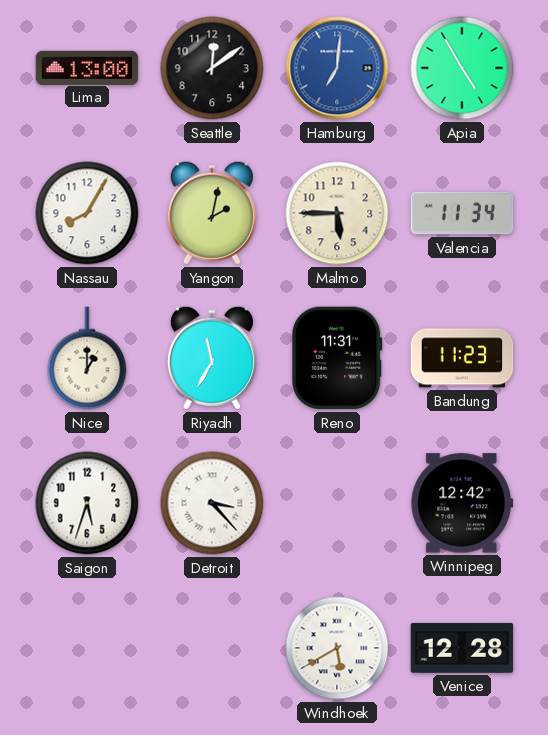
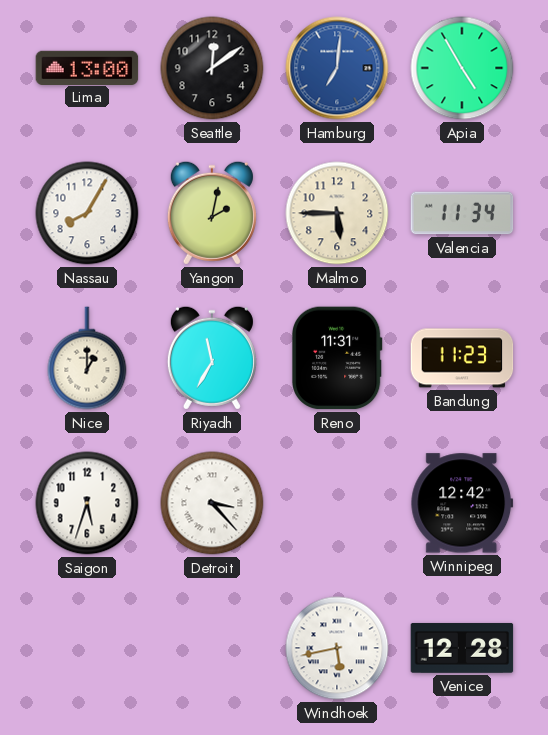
Windhoek: 5:40 -> 5:43 (337, 648)
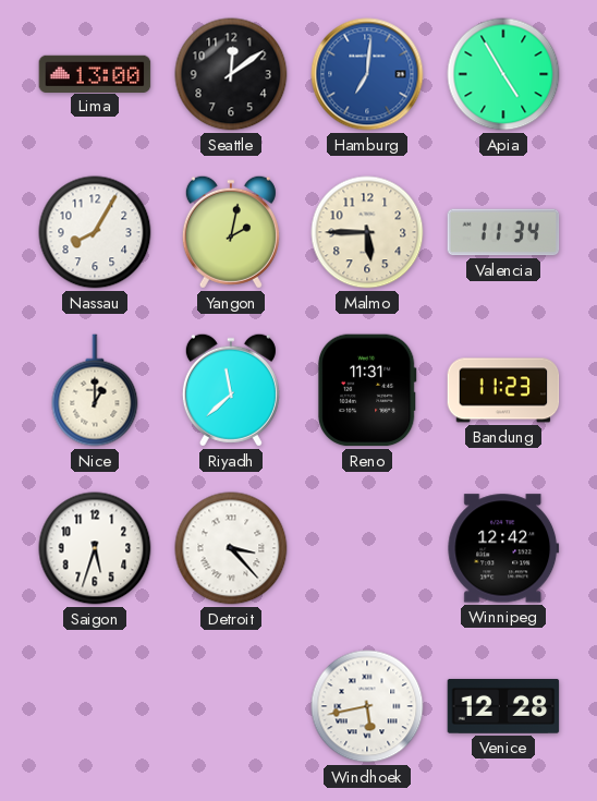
Riyadh: 11:35 -> 11:38 (231, 390)
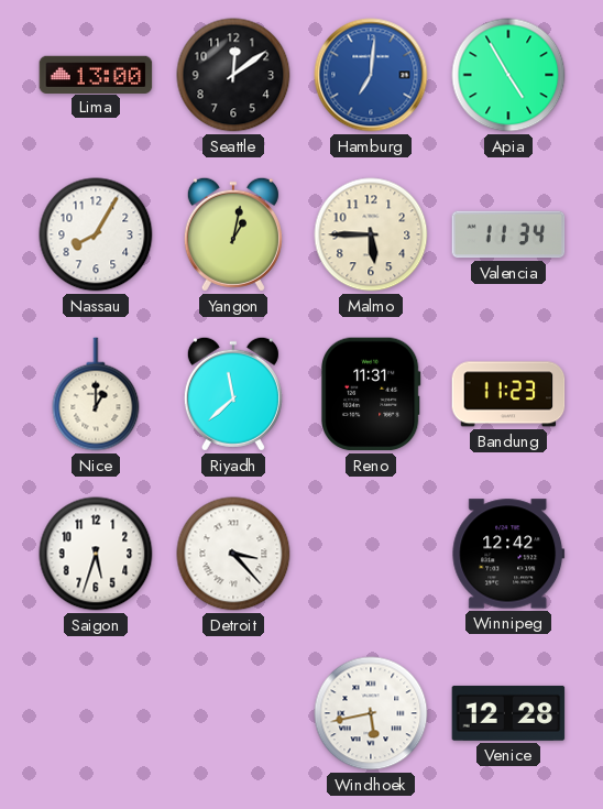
Yangon: 2:02 -> 1:02 (233, 234)
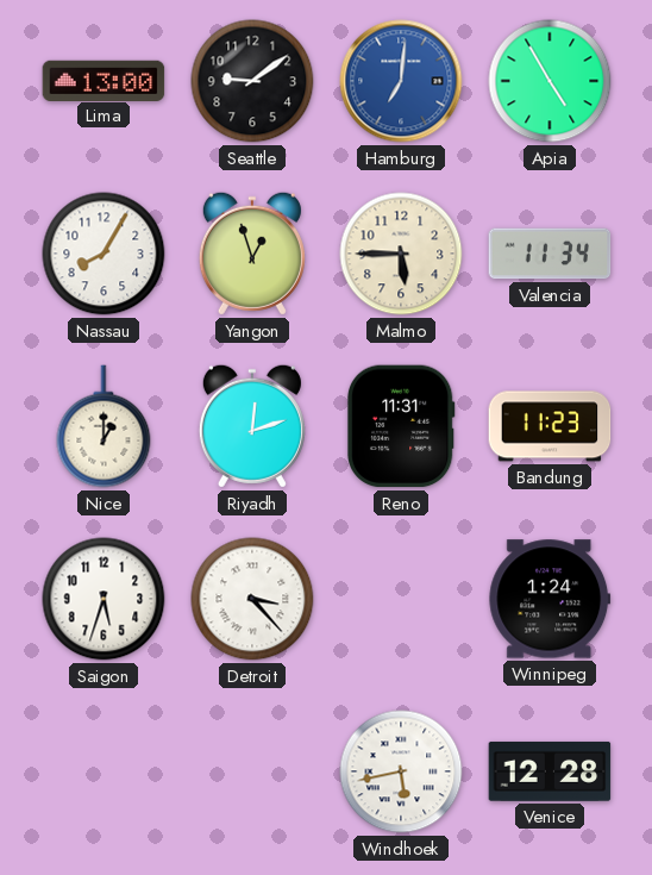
Seattle: 12:09 -> 9:09 (252, 81)
Yangon: 1:02 -> 12:57 (252, 254)
Riyadh: 11:38 -> 12:12 (252, 426)
Winnipeg: 12:42 -> 1:24 (550, 599)
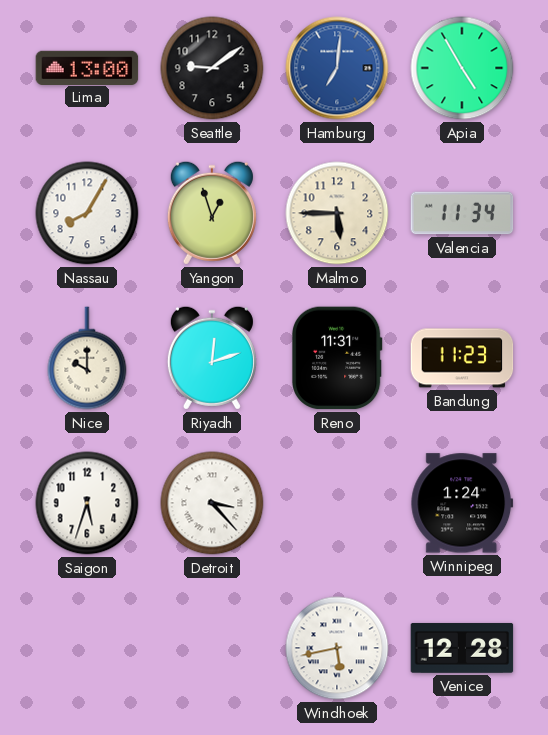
Nice: 1:00 -> 10:00 (87, 358)
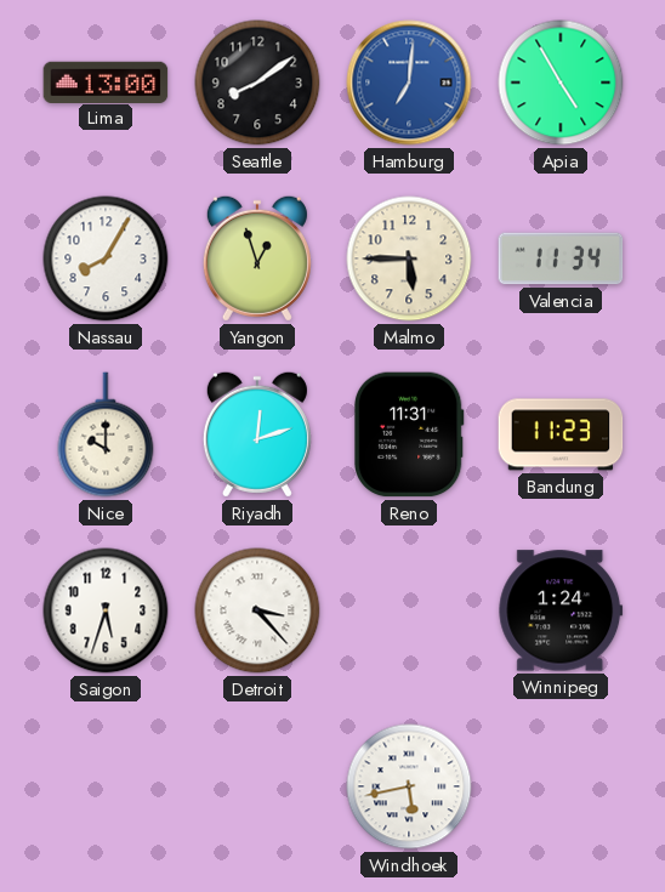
Seattle: 9:09 -> 8:09 (257, 83)
Venice: 12:28 -> none (462, 648)
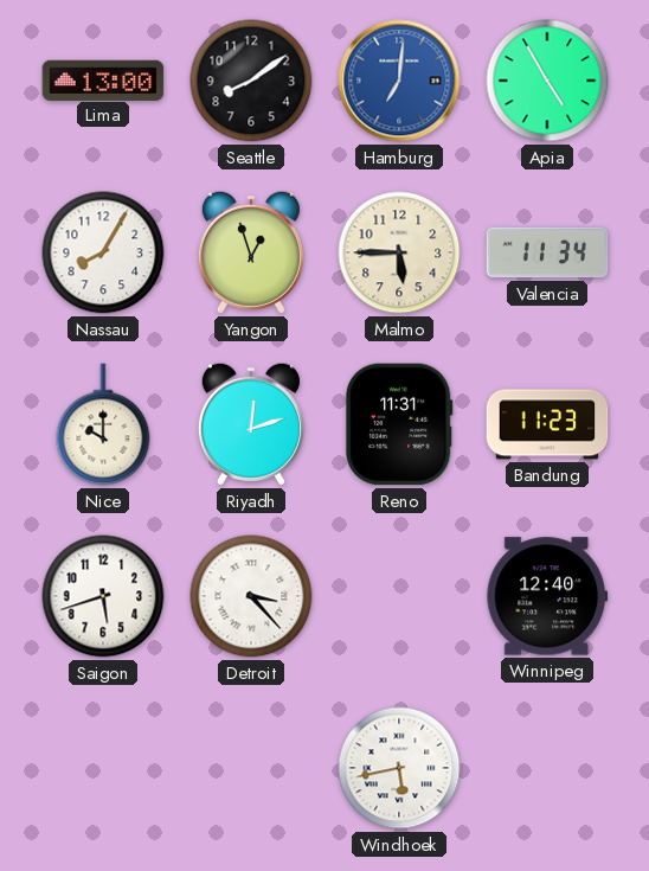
Saigon: 5:33 -> 5:42 (103, 596)
Winnipeg: 1:24 -> 12:40 (547, 596)
